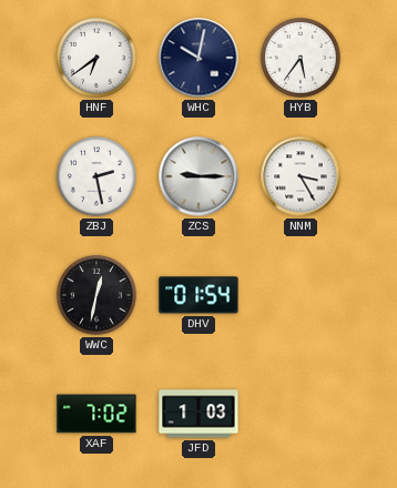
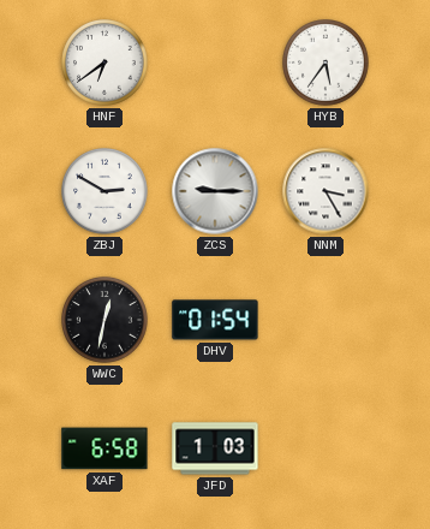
WHC: 10:02 -> none (198, 58)
ZBJ: 2:28 -> 2:50 (106, 192)
XAF: 7:02 -> 6:58 (104, 448)
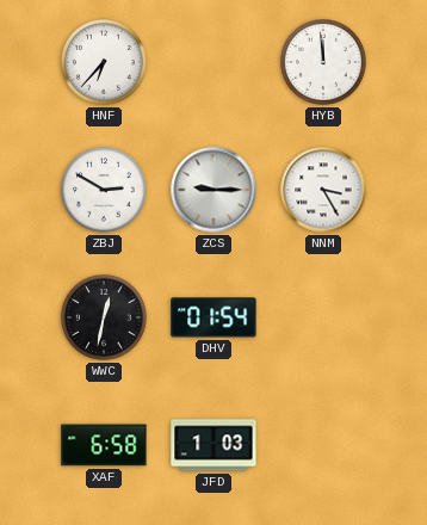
HNF: 6:39 -> 6:37 (105, 63)
HYB: 5:36 -> 11:59 (324, 63)
